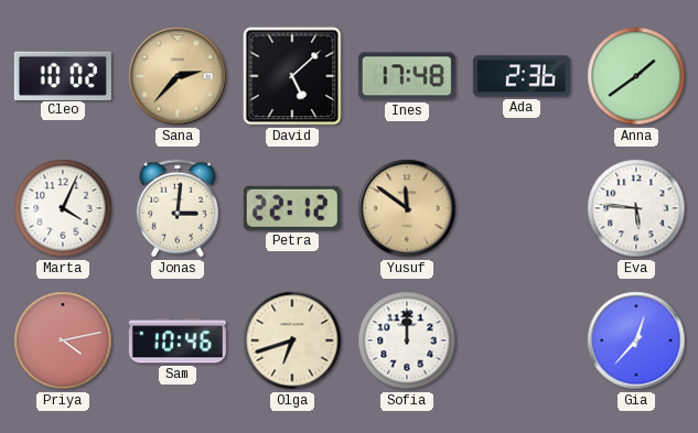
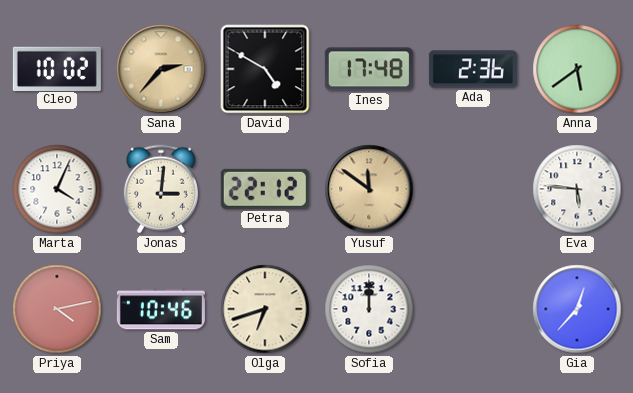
David: 5:08 -> 4:50 (265, 69)
Anna: 1:39 -> 5:39 (577, 69)
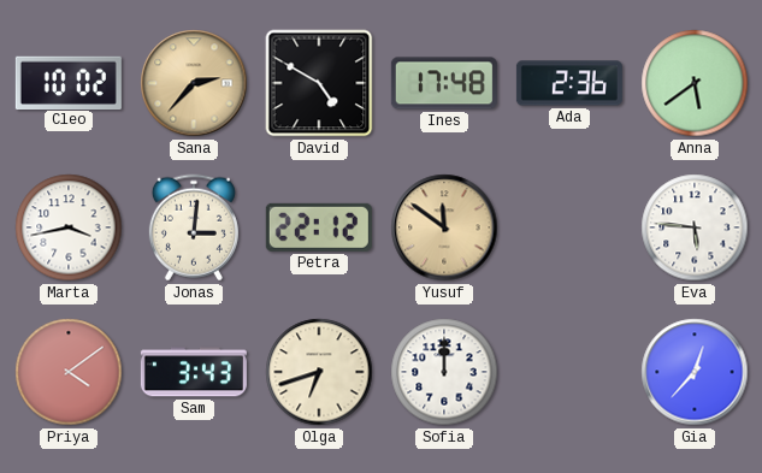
Marta: 4:04 -> 3:43 (69, 227)
Priya: 4:13 -> 4:09 (69, 372)
Sam: 10:46 -> 3:43 (194, 372)
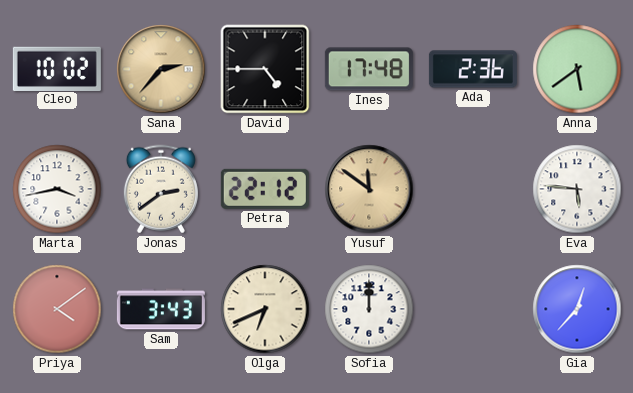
David: 4:50 -> 4:45 (265, 69)
Jonas: 3:01 -> 2:39 (161, 189)
Olga: 6:42 -> 6:41 (265, 309)
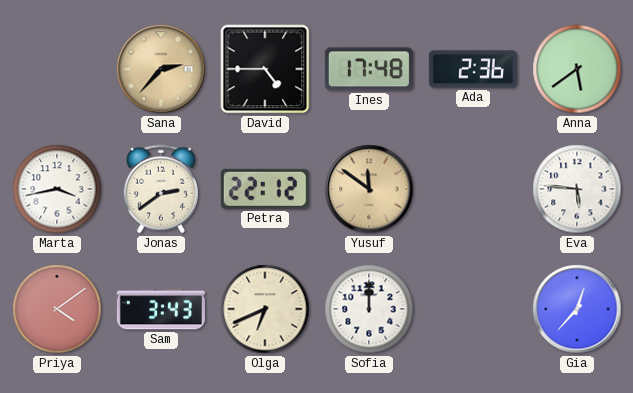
Cleo: 10:02 -> none (57, 68)
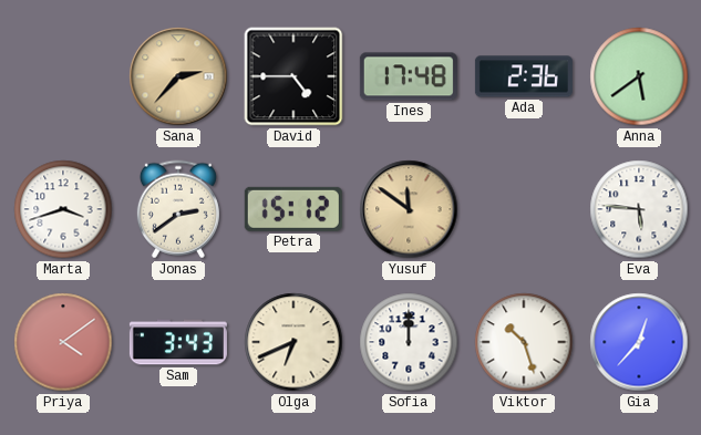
Marta: 3:43 -> 3:42 (63, 209)
Petra: 22:12 -> 15:12 (293, 209)
Viktor: none -> 10:27 (524, 342)
